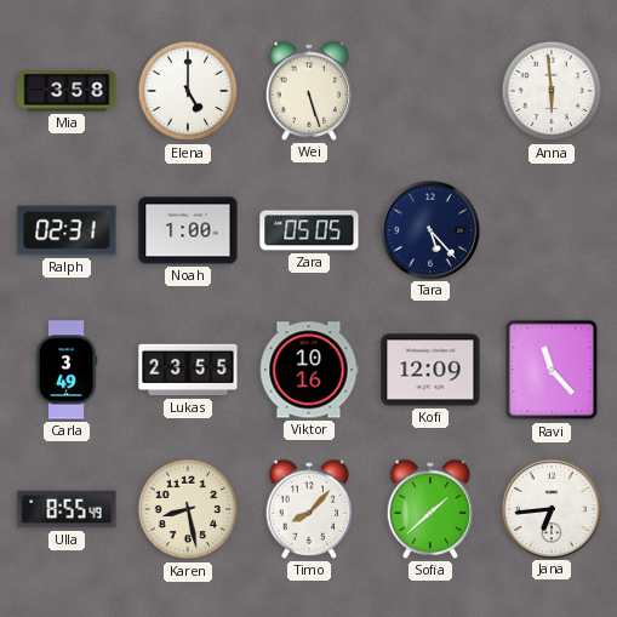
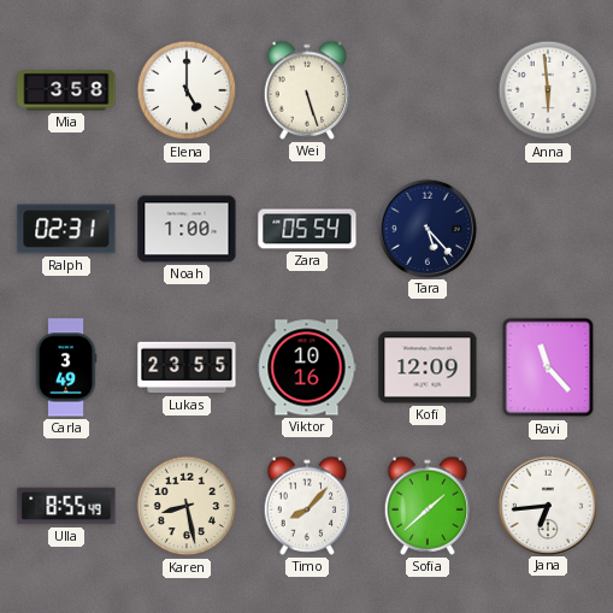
Zara: 05:05 -> 05:54 (307, 229)
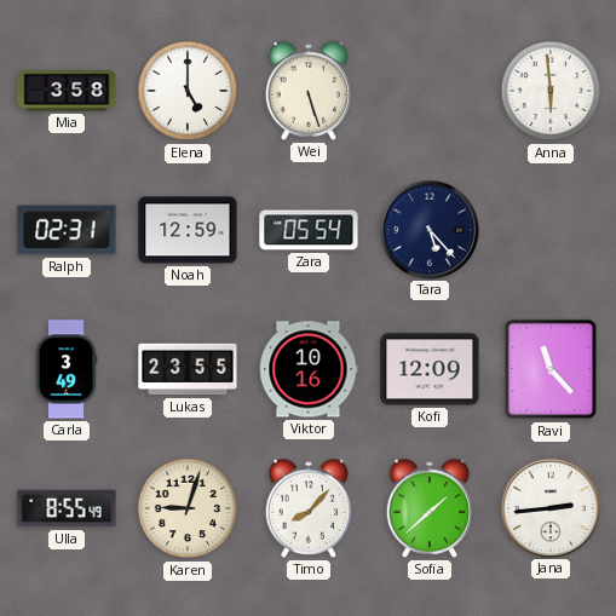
Noah: 1:00 -> 12:59 (188, 230)
Karen: 8:28 -> 9:03 (188, 508)
Jana: 6:44 -> 2:44 (549, 507)
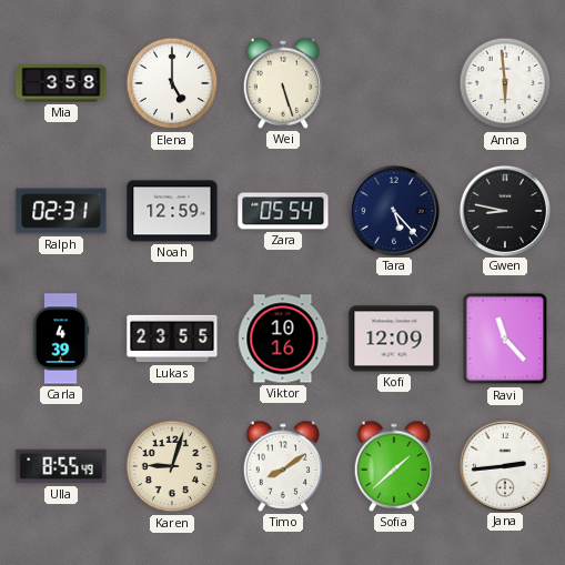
Gwen: none -> 8:47 (504, 210)
Carla: 3:49 -> 4:39 (61, 339)
Timo: 8:07 -> 8:09 (283, 466)
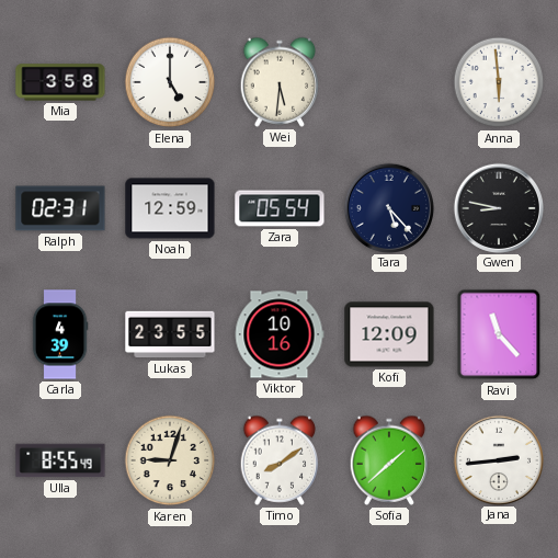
Wei: 5:27 -> 5:31 (280, 82)
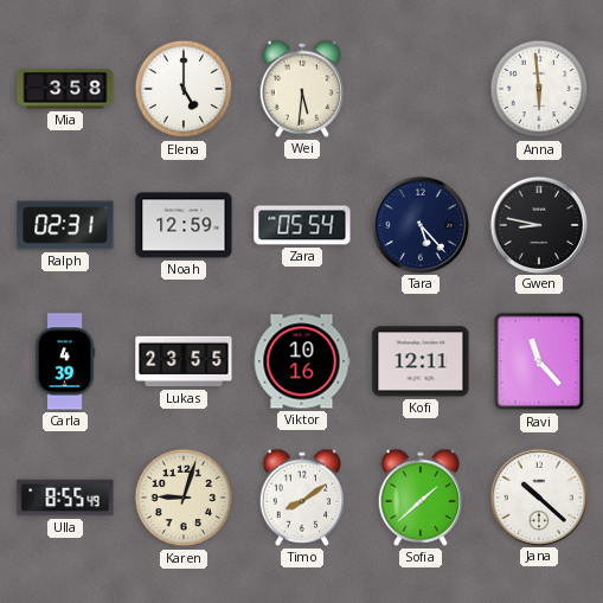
Kofi: 12:09 -> 12:11 (421, 361)
Jana: 2:44 -> 10:22 (538, 496)
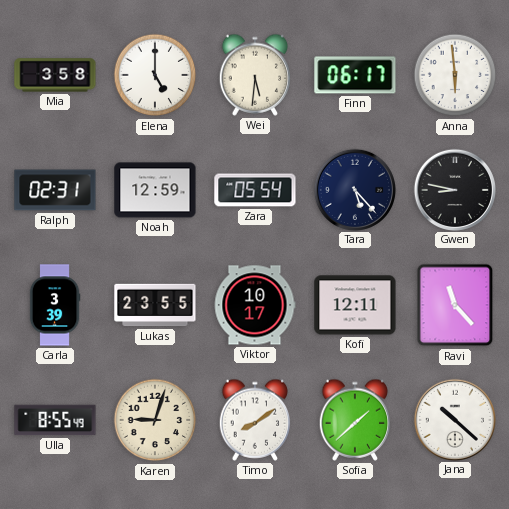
Finn: none -> 06:17 (355, 75)
Carla: 4:39 -> 3:39 (55, 305)
Viktor: 10:16 -> 10:17 (255, 305)
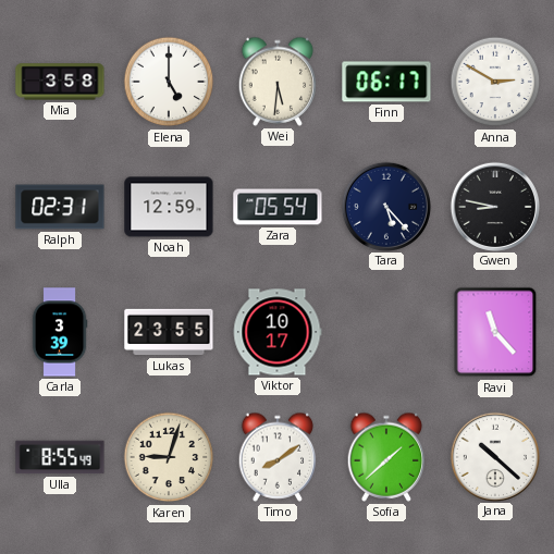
Anna: 5:59 -> 2:50 (495, 82)
Kofi: 12:11 -> none (355, 305)
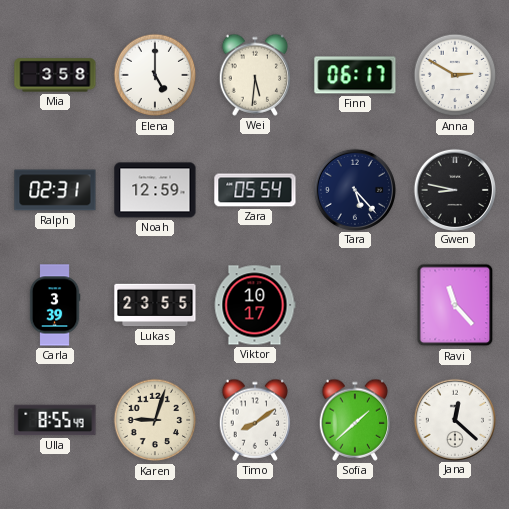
Jana: 10:22 -> 12:22 (454, 419)
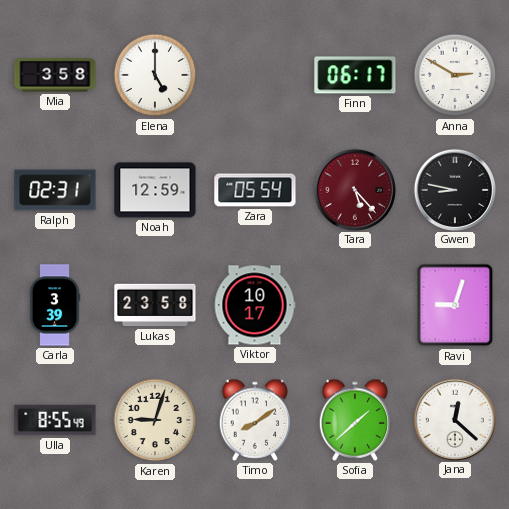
Wei: 5:31 -> none (255, 75)
Tara dial: navy -> burgundy (354, 189)
Lukas: 23:55 -> 23:58 (155, 305)
Ravi: 11:23 -> 9:03 (455, 305)
